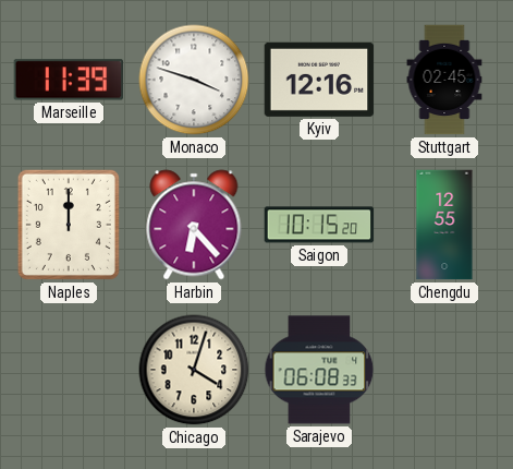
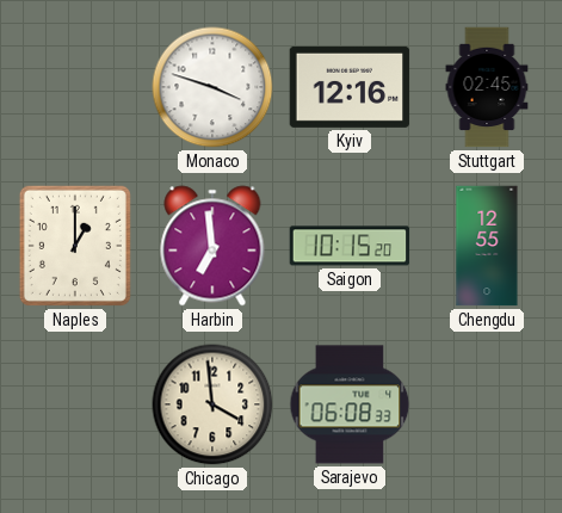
Marseille: 11:39 -> none (68, 80)
Naples: 12:00 -> 1:00 (75, 246)
Harbin: 6:23 -> 6:59 (212, 246)
Chicago: 4:03 -> 3:59 (212, 404)
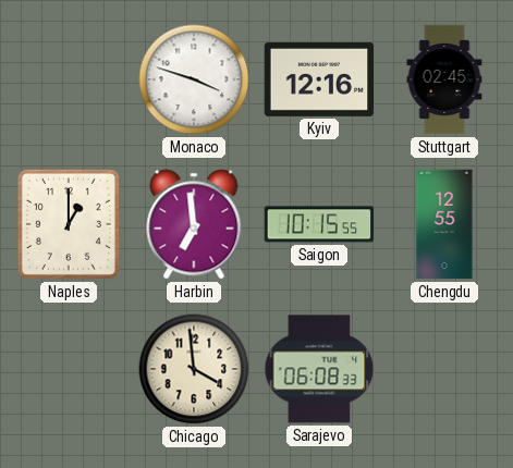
Saigon: 10:15:20 -> 10:15:55 (319, 224)
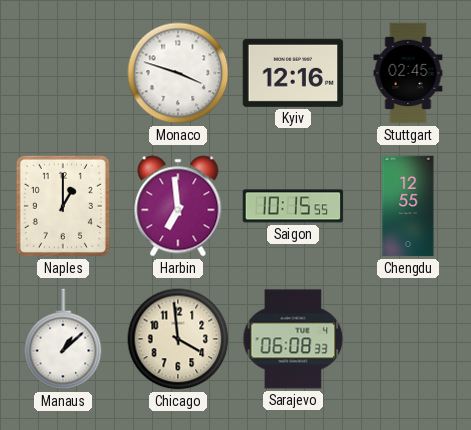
Manaus: none -> 1:08 (63, 339)
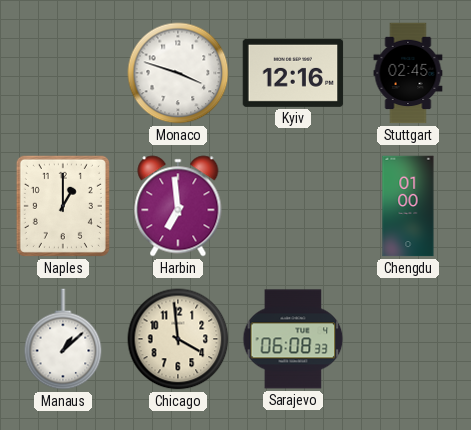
Saigon: 10:15 -> none (293, 206)
Chengdu: 12:55 -> 01:00 (408, 206)
